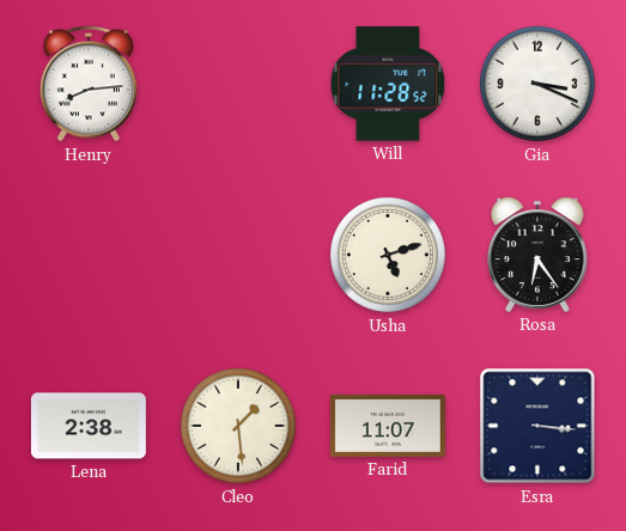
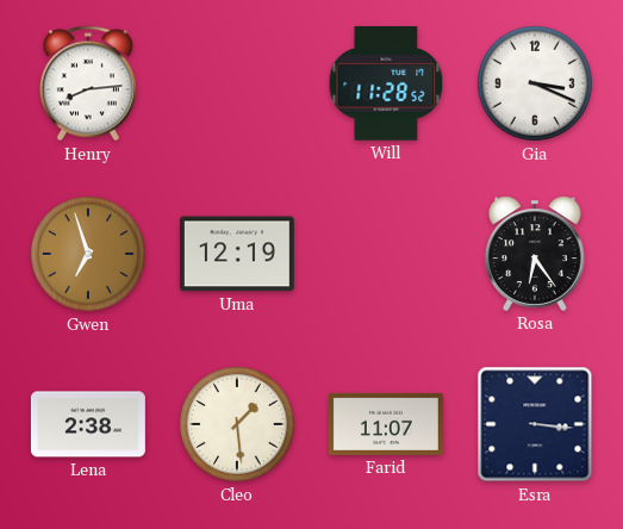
Gwen: none -> 6:57 (88, 254)
Uma: none -> 12:19 (237, 254)
Usha: 5:12 -> none (388, 255)
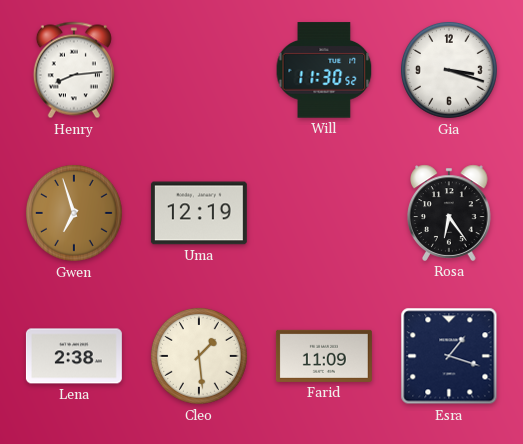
Will: 11:28 -> 11:30 (324, 70)
Gia: 3:19 -> 3:18 (449, 70)
Farid: 11:07 -> 11:09 (324, 356)
Esra: 3:16 -> 1:18 (449, 356)
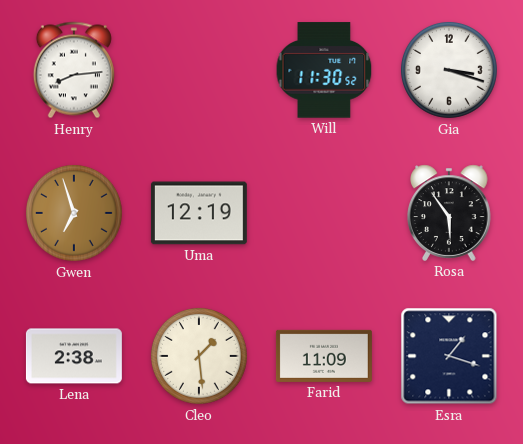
Rosa: 6:24 -> 5:54 (449, 213)
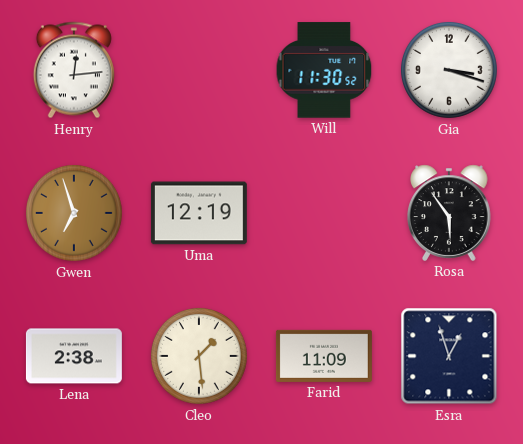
Henry: 8:14 -> 12:14 (74, 70)
Esra: 1:18 -> 12:57 (449, 356)
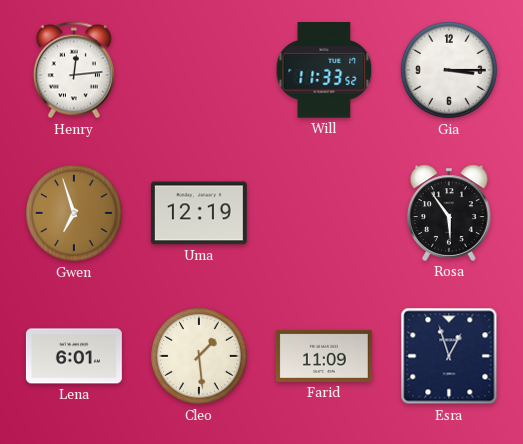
Will: 11:30 -> 11:33 (324, 70)
Gia: 3:18 -> 3:15 (449, 70)
Lena: 2:38 -> 6:01 (74, 356)
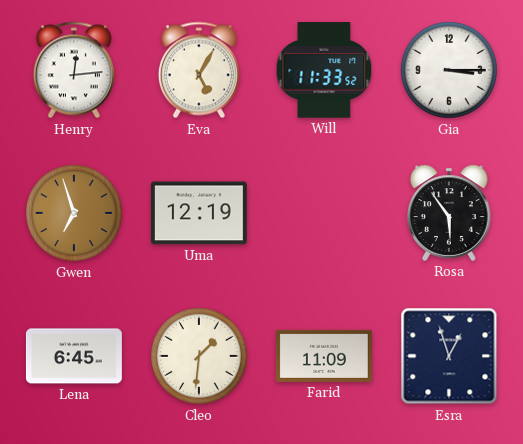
Eva: none -> 5:05 (199, 70)
Lena: 6:01 -> 6:45 (74, 356)
Cleo: 1:29 -> 1:31 (199, 356)
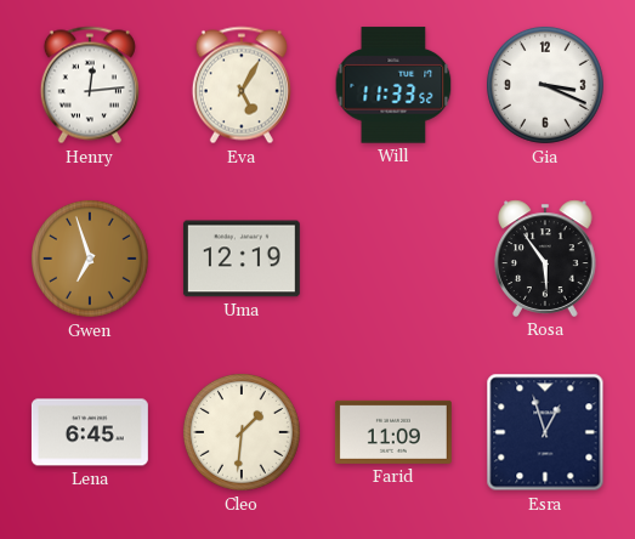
Gia: 3:15 -> 3:19 (545, 85)
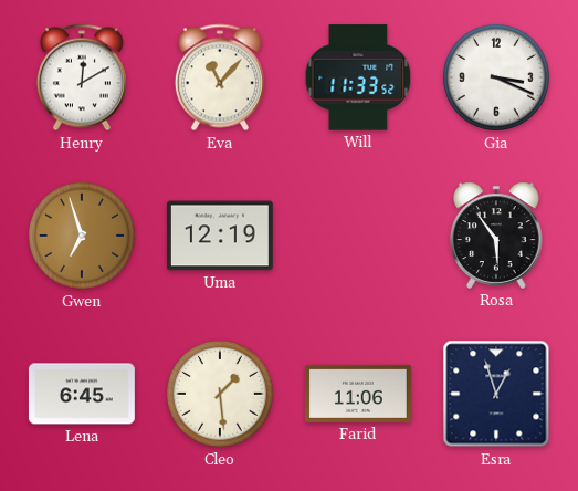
Henry: 12:14 -> 12:10 (82, 77)
Eva: 5:05 -> 11:07 (220, 77)
Cleo: 1:31 -> 1:29 (220, 394)
Farid: 11:09 -> 11:06 (358, 394)
